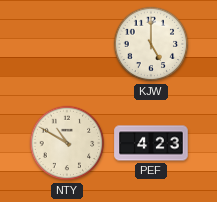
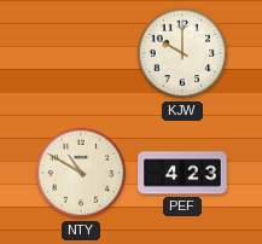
KJW: 5:00 -> 10:00 (182, 53)
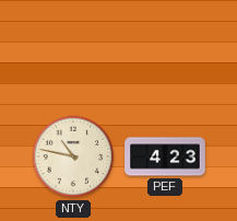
KJW: 10:00 -> none (182, 53)
NTY: 10:50 -> 10:47 (73, 156)
